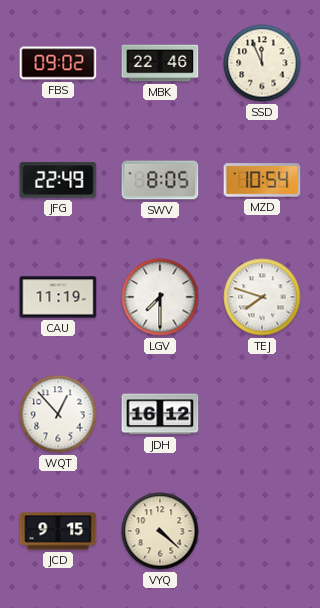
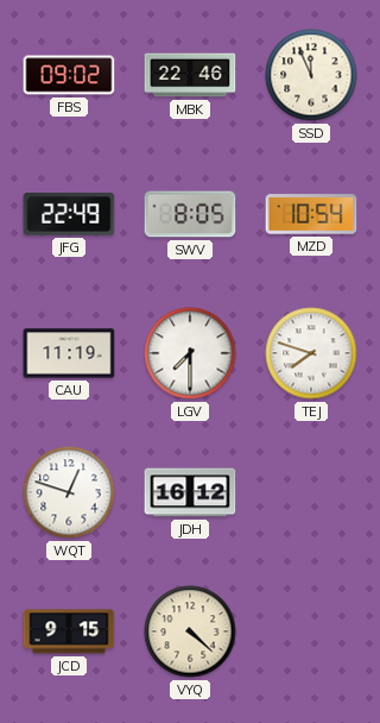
WQT: 12:53 -> 12:48 (69, 492)
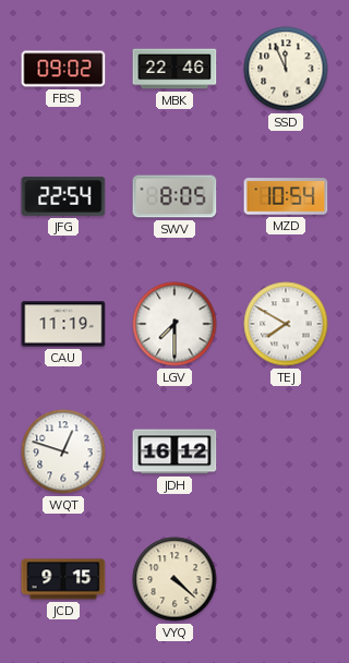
JFG: 22:49 -> 22:54 (63, 196)
TEJ: 7:48 -> 7:50 (286, 324)
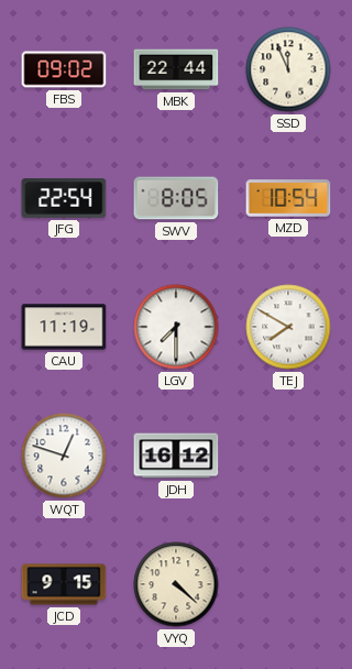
MBK: 22:46 -> 22:44 (176, 69)
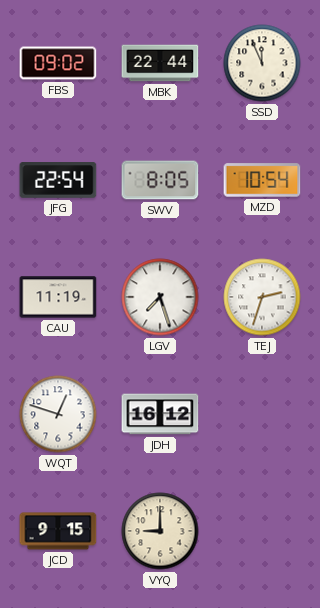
LGV: 7:30 -> 7:27 (160, 297)
TEJ: 7:50 -> 2:33 (262, 297)
VYQ: 4:22 -> 9:00 (160, 531)
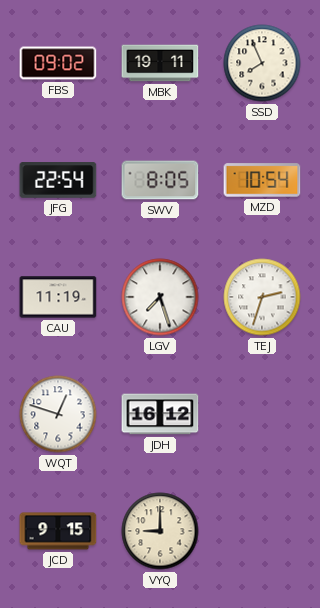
MBK: 22:44 -> 19:11 (160, 63)
SSD: 11:56 -> 7:56 (262, 63)
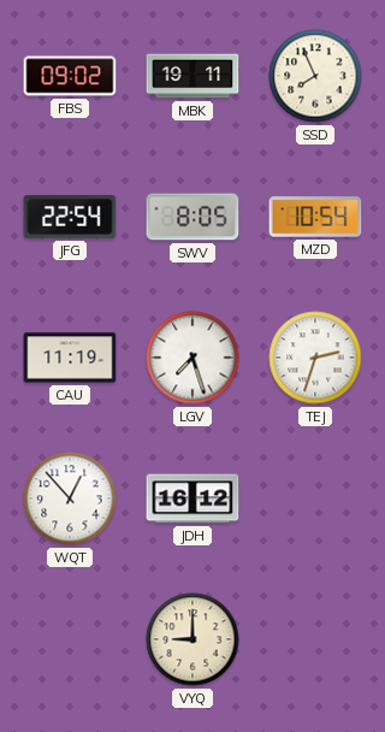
WQT: 12:48 -> 12:53 (70, 498)
JCD: 9:15 -> none (58, 531)
